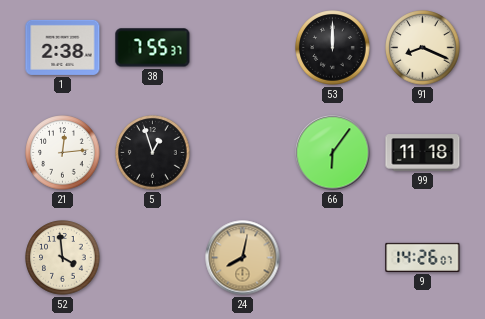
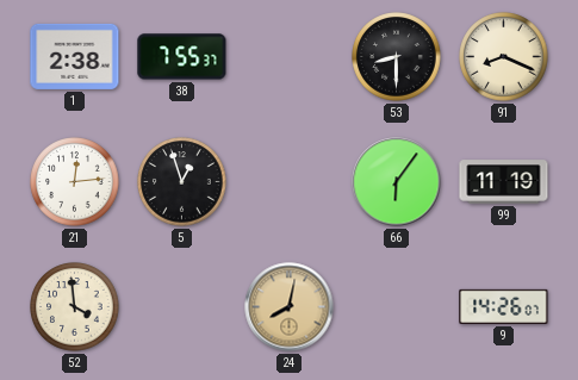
53: 12:00 -> 8:30 (397, 57)
99: 11:18 -> 11:19 (504, 182)
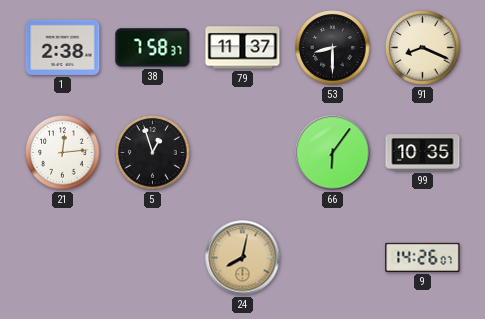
38: 7:55 -> 7:58 (153, 48)
79: none -> 11:37 (243, 48)
99: 11:19 -> 10:35 (423, 153)
52: 3:59 -> none (75, 307)
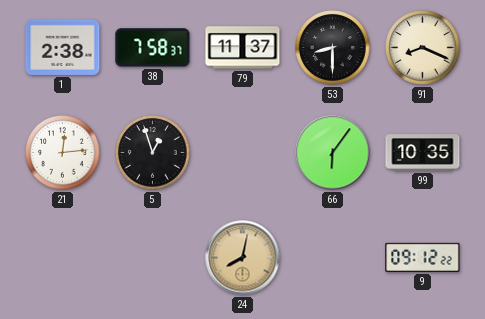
9: 14:26 -> 09:12 (423, 257)
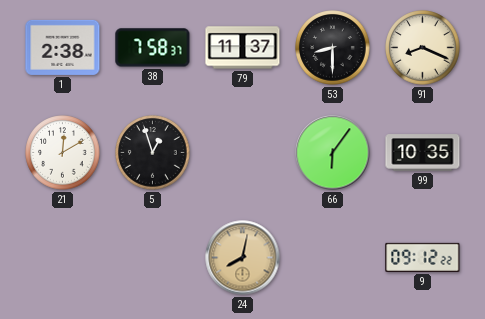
21: 12:14 -> 12:10 (63, 153)
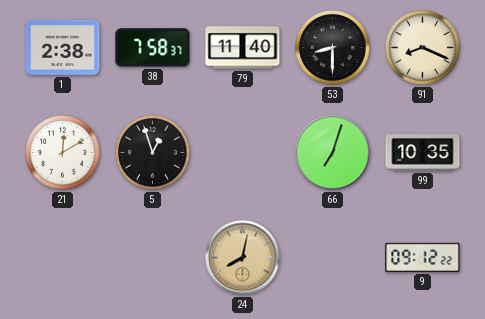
79: 11:37 -> 11:40 (243, 48)
66: 6:06 -> 7:03 (333, 153)
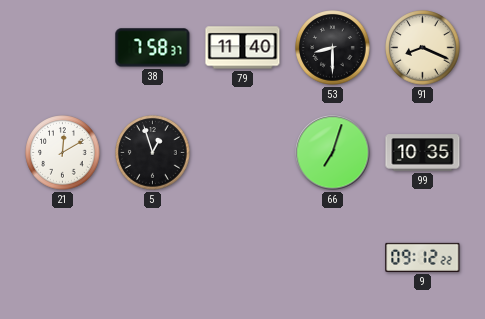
1: 2:38 -> none (63, 47)
24: 8:02 -> none (243, 258)
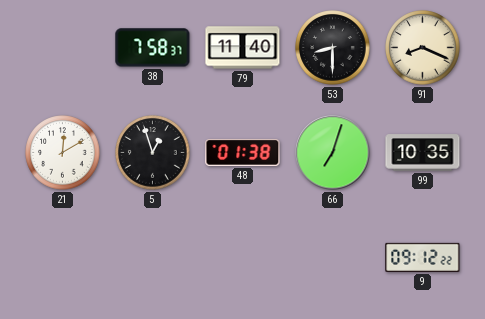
48: none -> 01:38 (243, 153)
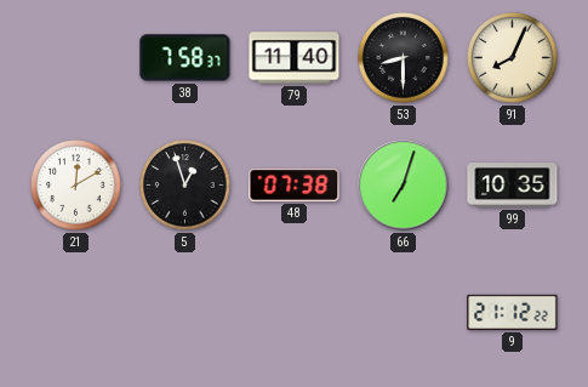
91: 8:19 -> 8:04 (513, 58)
48: 01:38 -> 07:38 (295, 186)
9: 09:12 -> 21:12 (513, 312)
